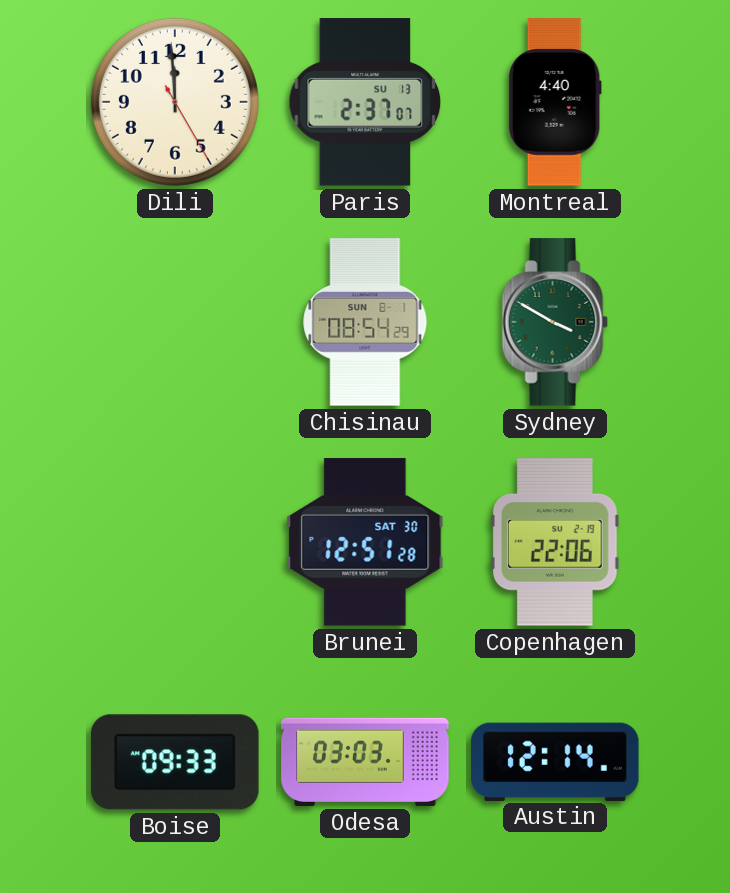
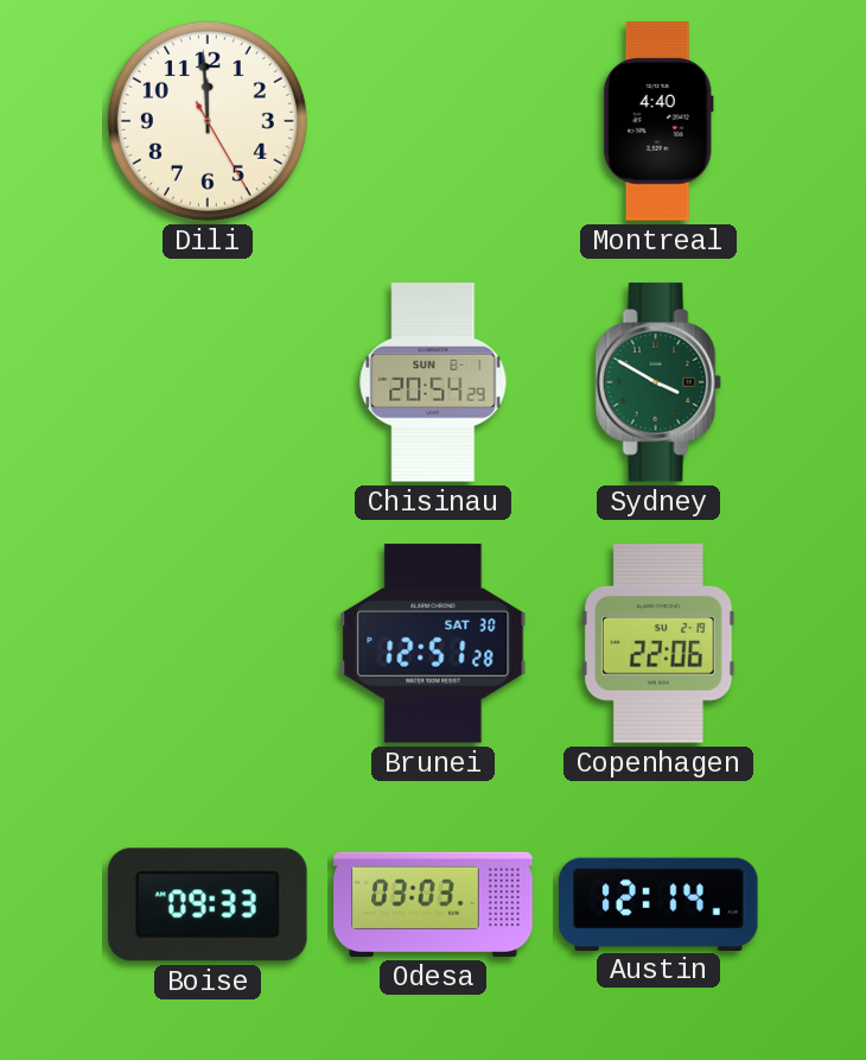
Paris: 2:37 -> none (365, 102)
Chisinau: 08:54 -> 20:54 (433, 382)
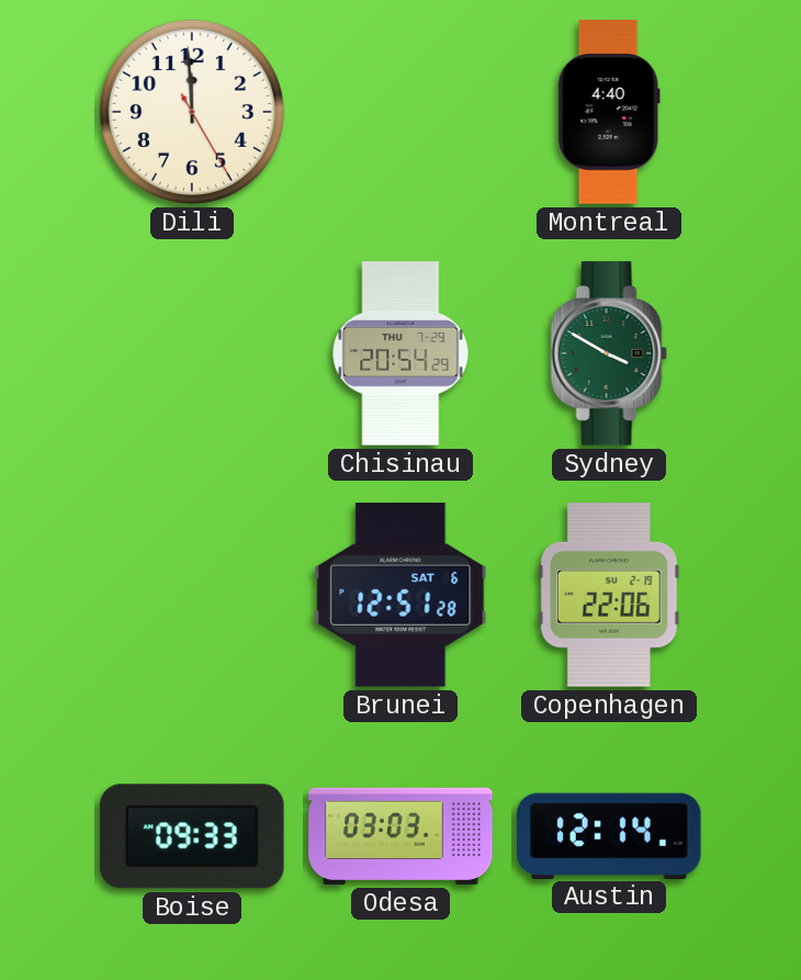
Chisinau date: SUN 8-1 -> THU 7-29 (400, 353)
Brunei date: SAT 30 -> SAT 6 (400, 595)
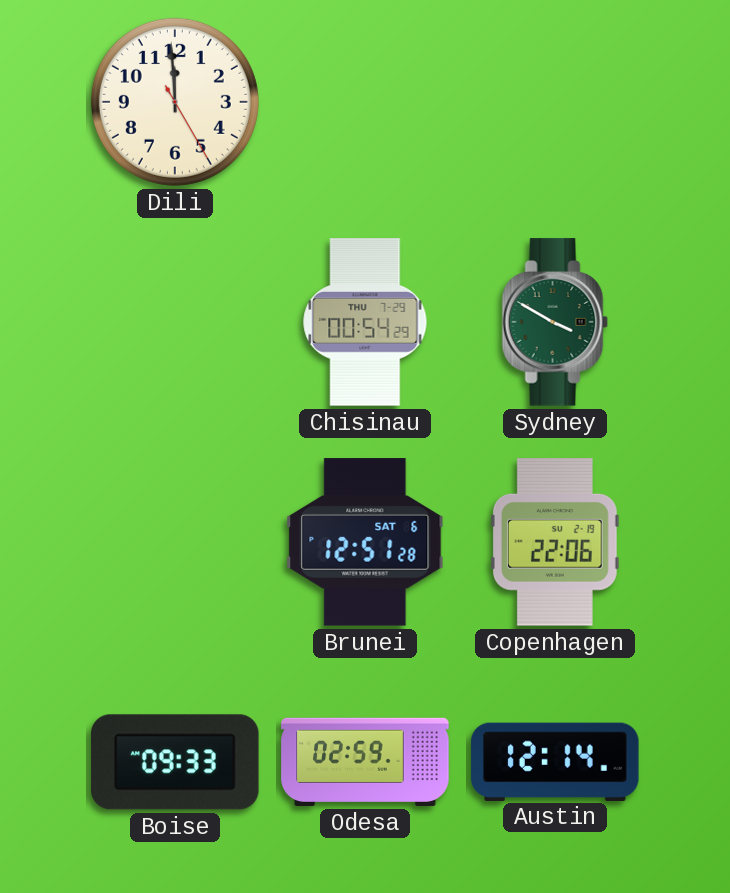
Montreal: 4:40 -> none (609, 112)
Chisinau: 20:54 -> 00:54 (365, 322)
Odesa: 03:03 -> 02:59 (365, 762)
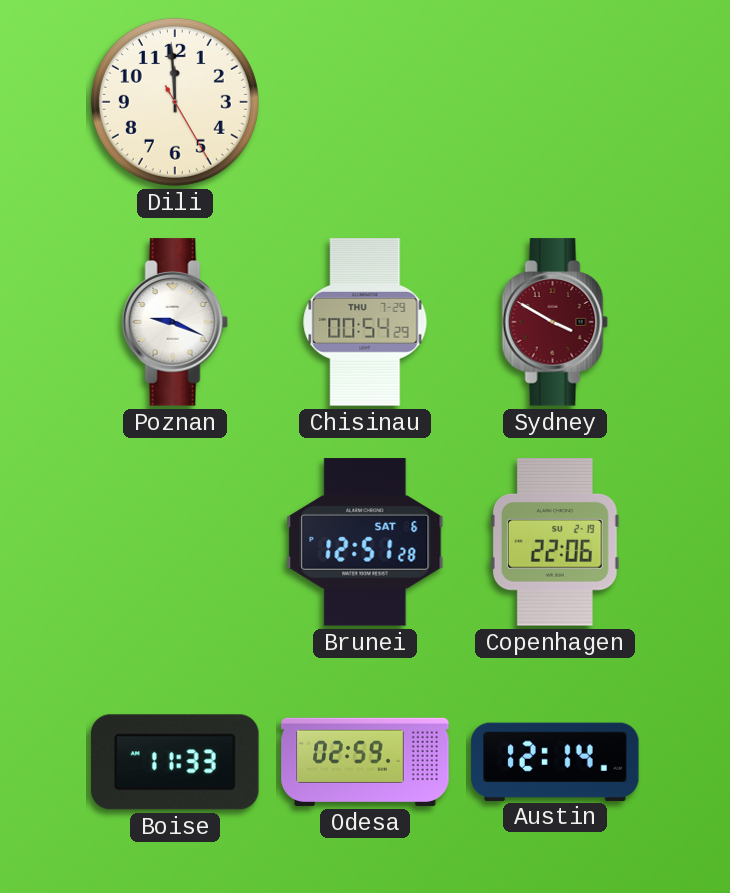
Poznan: none -> 9:19 (175, 322)
Sydney dial: green -> burgundy (555, 322)
Boise: 09:33 -> 11:33 (175, 762)
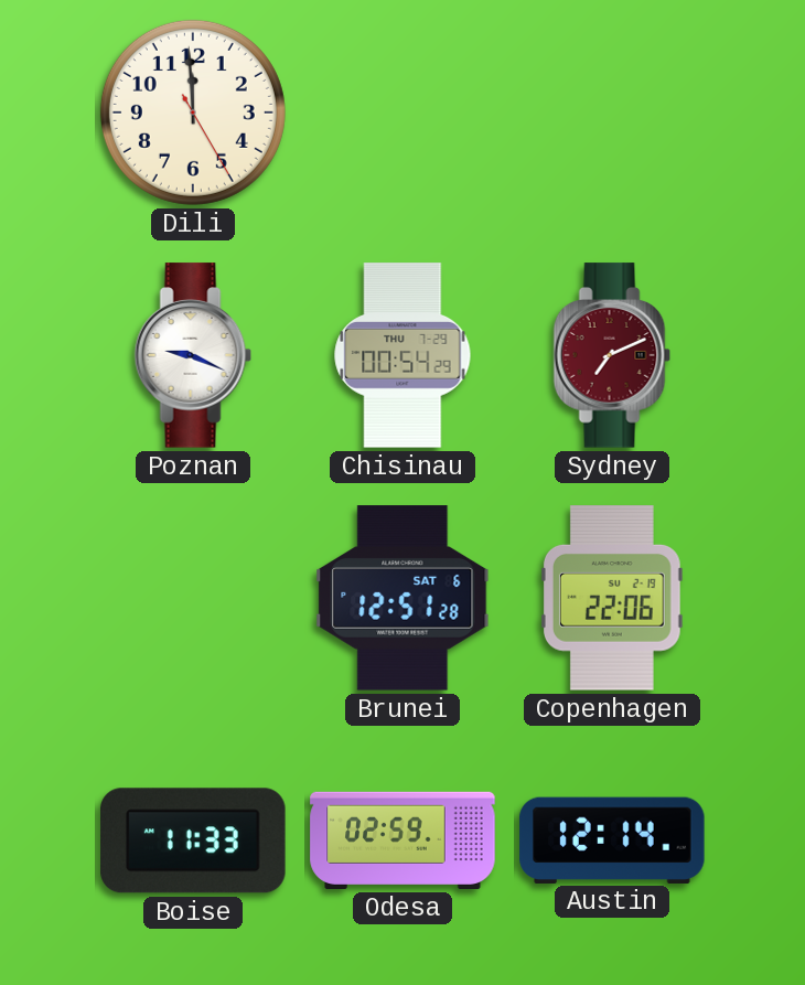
Sydney: 3:50 -> 7:11 (612, 355)
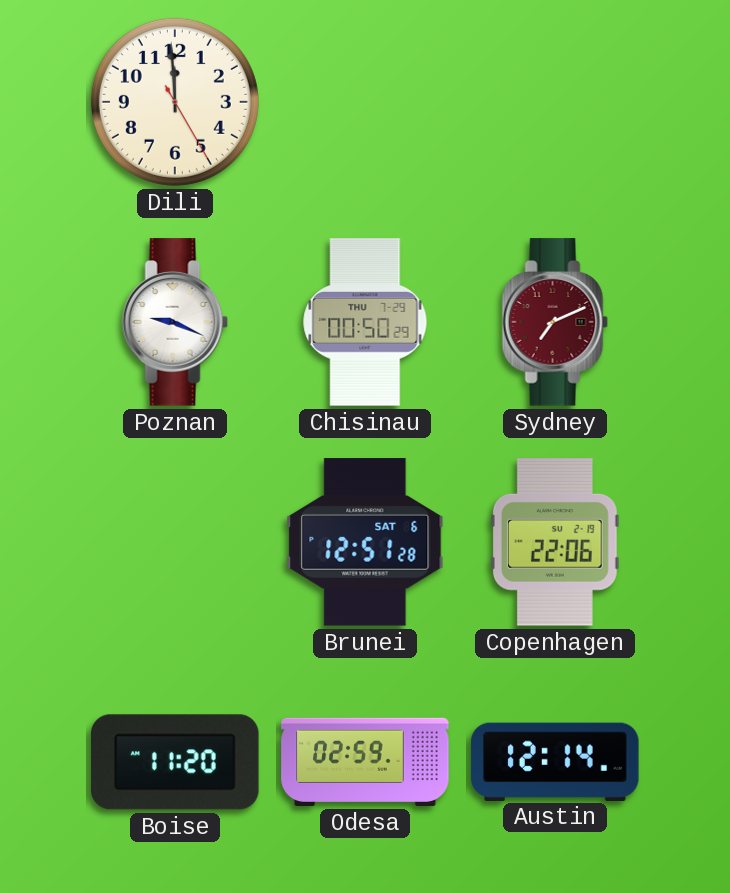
Chisinau: 00:54 -> 00:50 (365, 322)
Boise: 11:33 -> 11:20 (175, 762)
